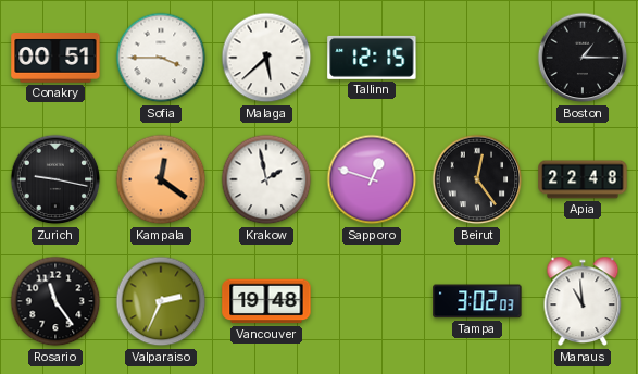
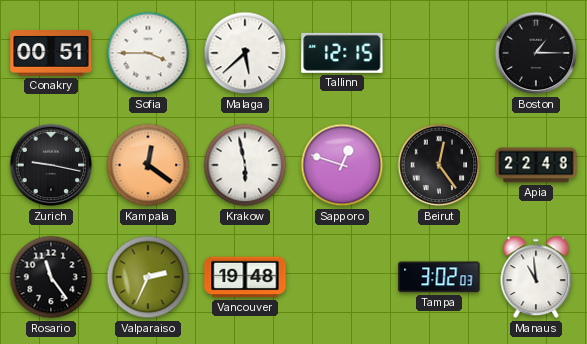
Krakow: 1:58 -> 5:58 (245, 165)
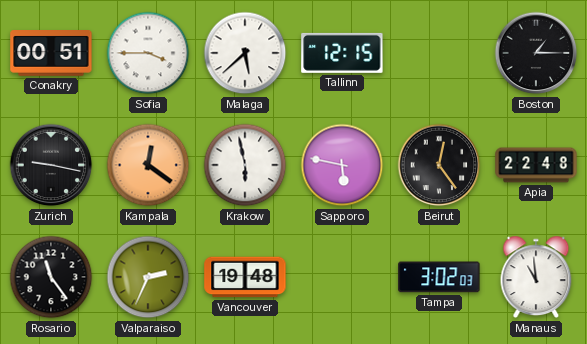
Sapporo: 12:48 -> 5:47 (342, 165)
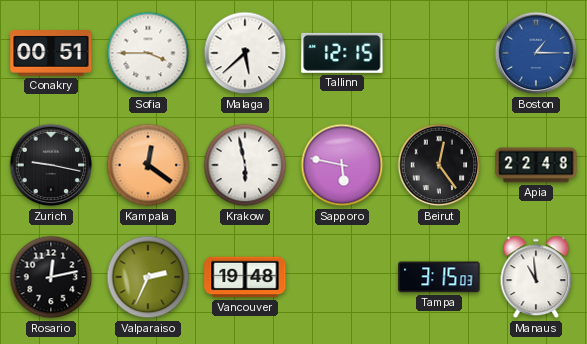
Boston dial: black -> blue (536, 53)
Rosario: 11:24 -> 12:13 (51, 277)
Tampa: 3:02 -> 3:15 (439, 277)
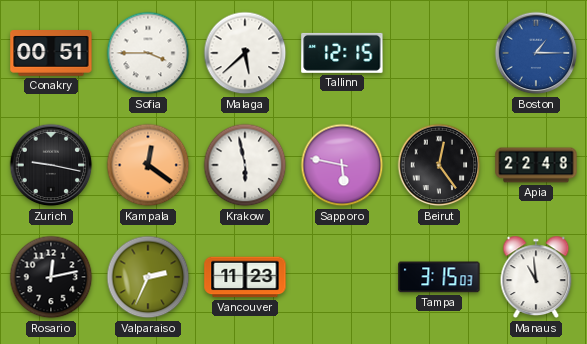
Vancouver: 19:48 -> 11:23 (245, 277)
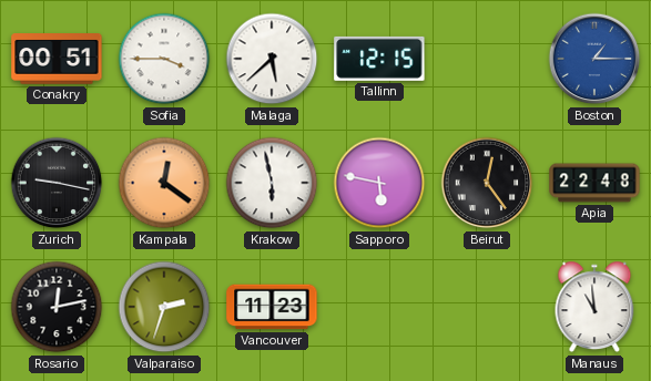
Valparaiso: 2:34 -> 2:33 (164, 307)
Tampa: 3:15 -> none (439, 277)
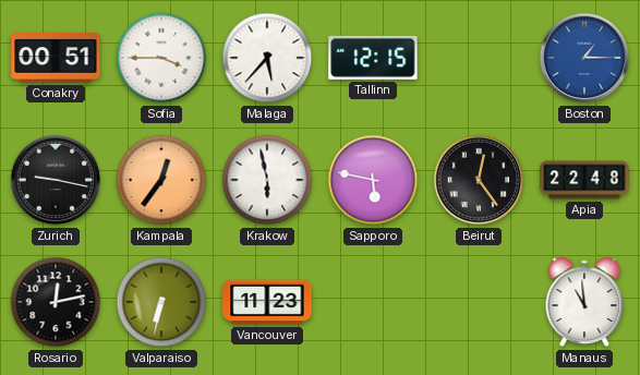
Malaga: 5:38 -> 5:37 (267, 58)
Kampala: 12:21 -> 12:36 (161, 180)
Valparaiso: 2:33 -> 6:32 (161, 302)
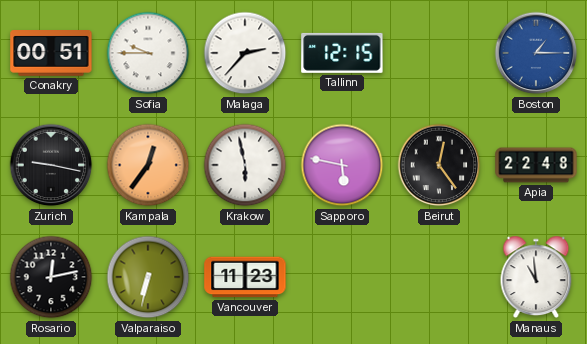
Sofia: 3:45 -> 9:45 (148, 53)
Malaga: 5:37 -> 2:37 (245, 53)
